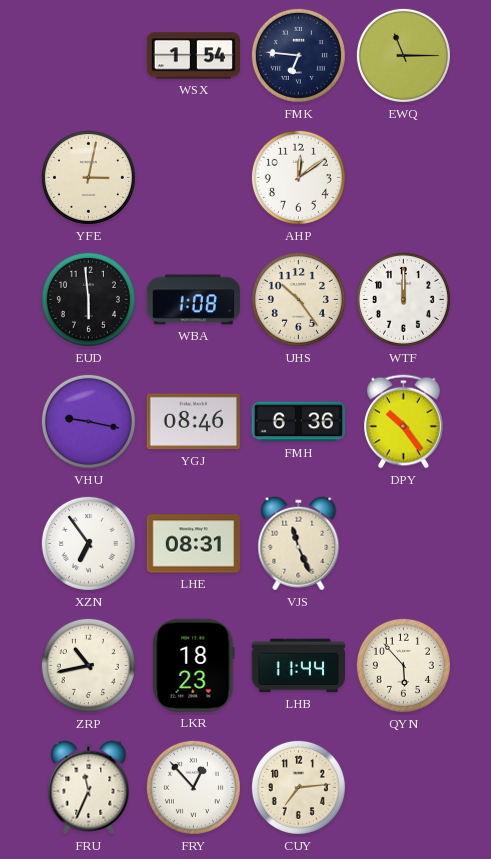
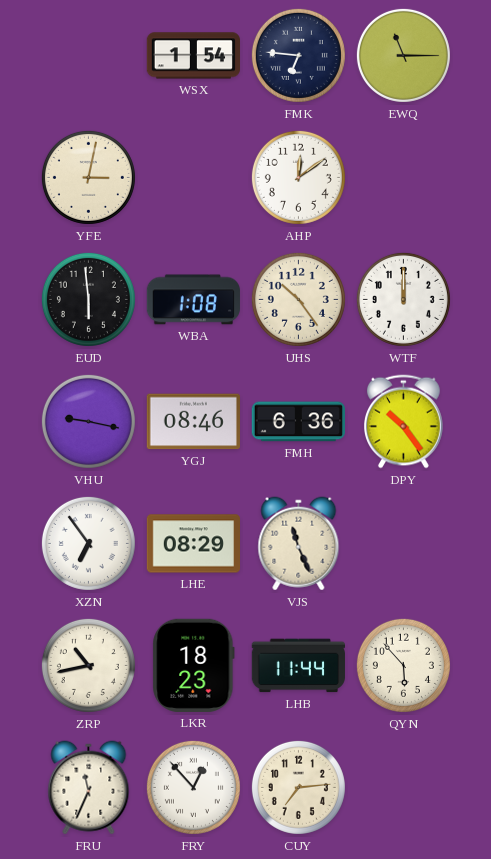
LHE: 08:31 -> 08:29 (193, 544)
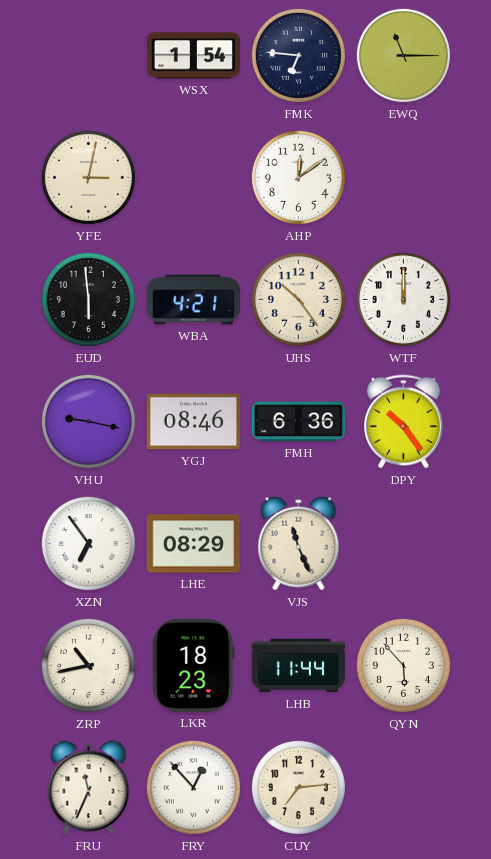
WBA: 1:08 -> 4:21 (193, 300)
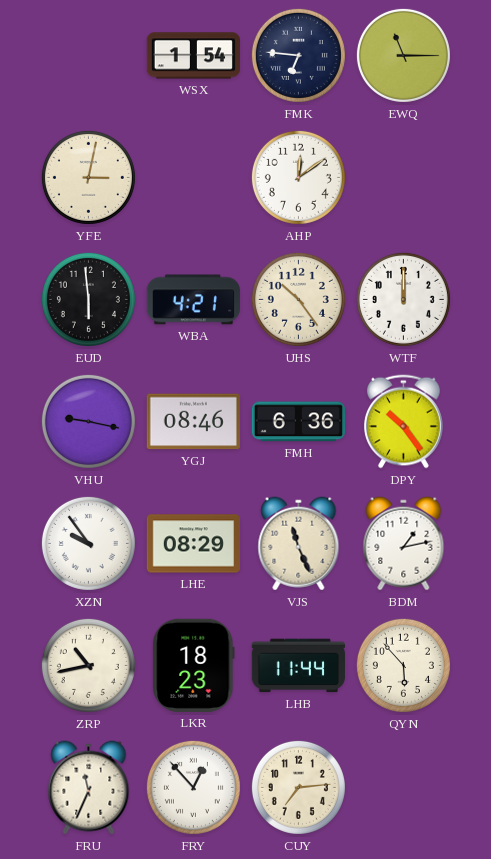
XZN: 6:54 -> 9:54 (88, 543)
BDM: none -> 1:13 (404, 544)
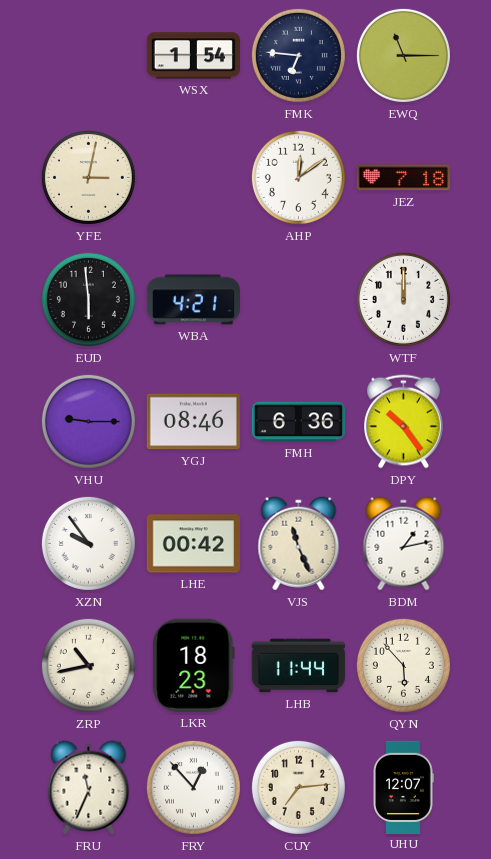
JEZ: none -> 7:18 (403, 178)
UHS: 10:24 -> none (298, 299)
VHU: 9:17 -> 9:15 (88, 421)
LHE: 08:29 -> 00:42 (193, 544)
UHU: none -> 12:07 (403, 787)
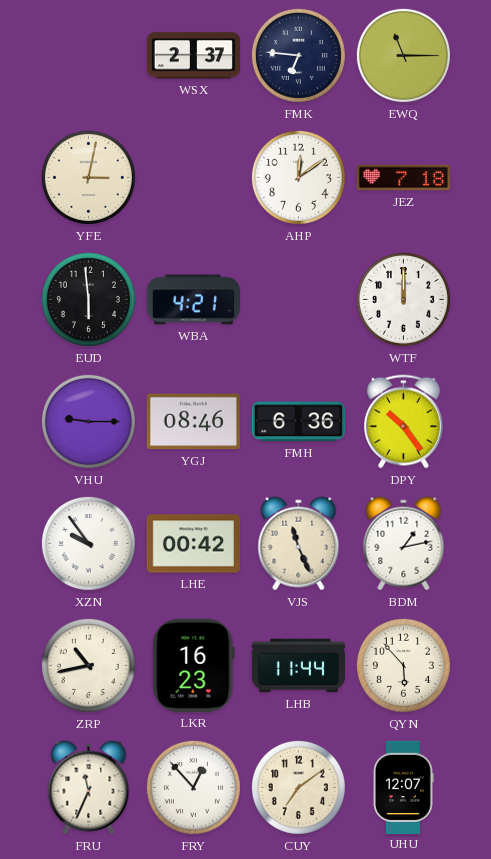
WSX: 1:54 -> 2:37 (193, 56)
LKR: 18:23 -> 16:23 (194, 665)
CUY: 7:14 -> 7:09 (298, 787)
